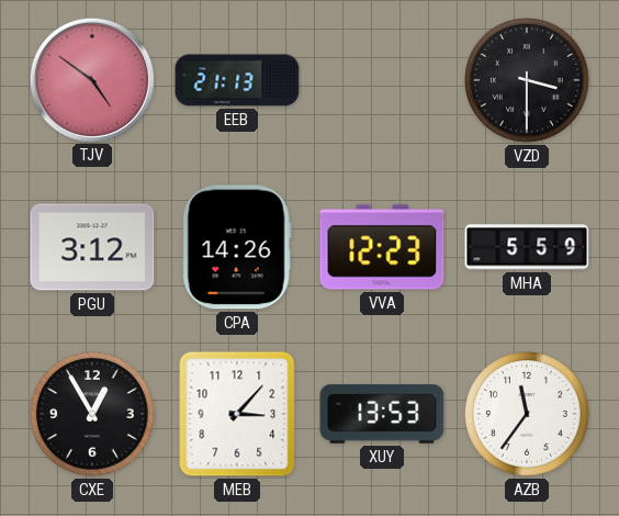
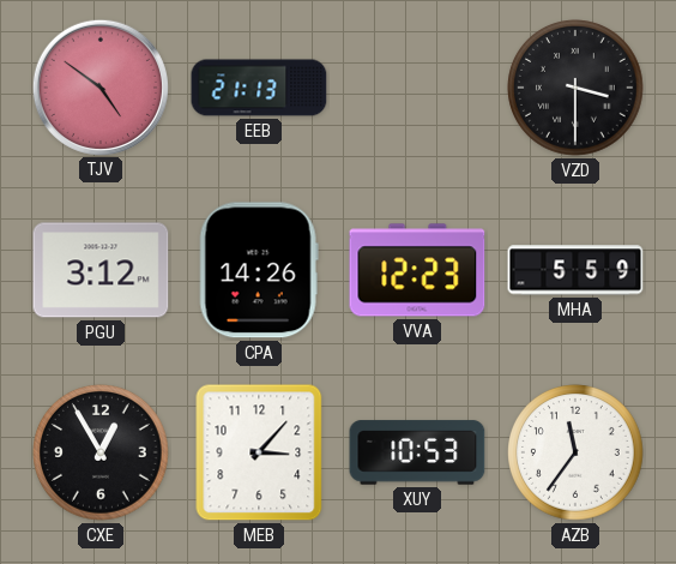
XUY: 13:53 -> 10:53 (417, 452)
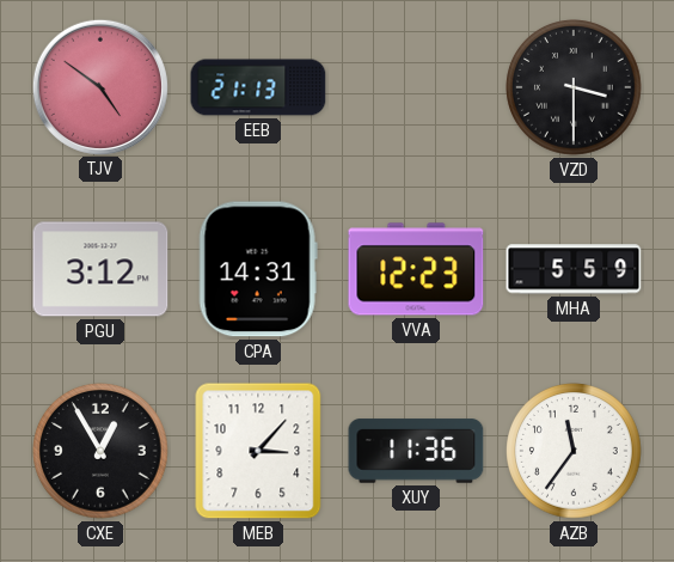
CPA: 14:26 -> 14:31 (258, 269)
XUY: 10:53 -> 11:36 (416, 451)
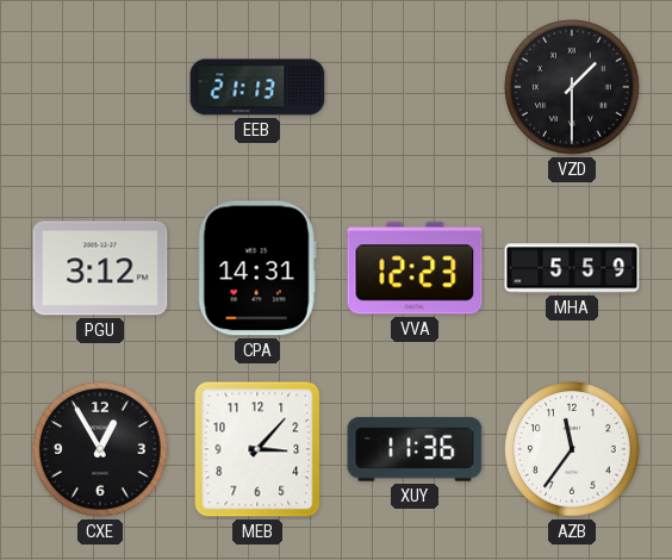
TJV: 4:51 -> none (99, 86)
VZD: 3:30 -> 1:30 (572, 87)
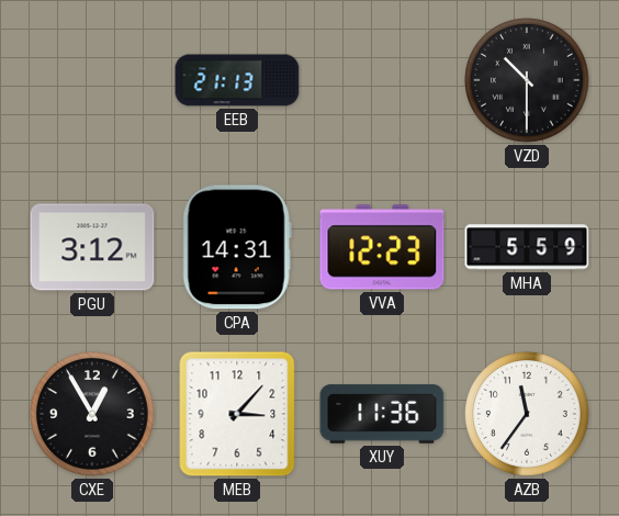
VZD: 1:30 -> 10:30 (527, 80)
